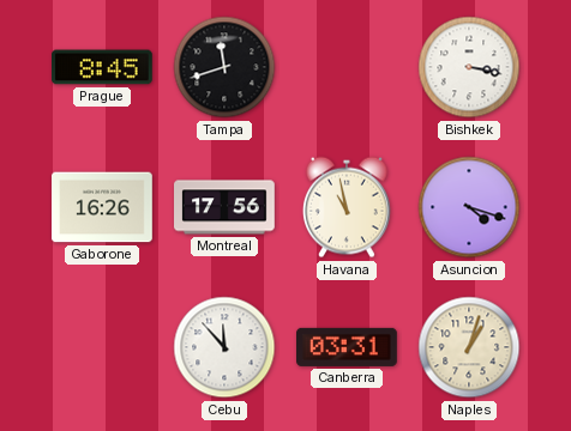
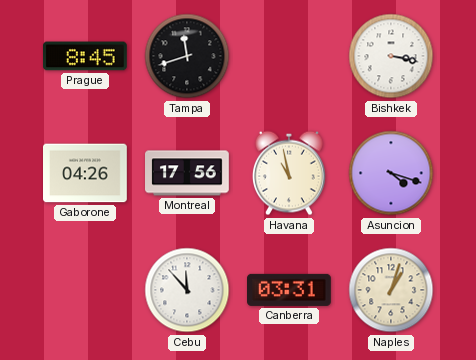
Gaborone: 16:26 -> 04:26 (86, 173)
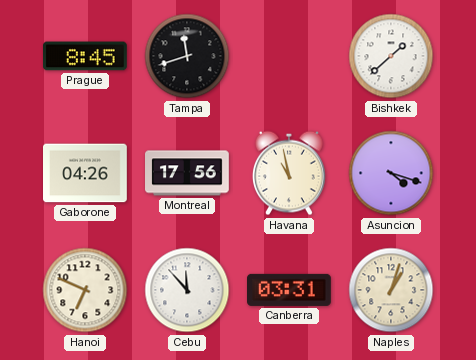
Bishkek: 3:17 -> 1:38 (391, 56)
Hanoi: none -> 6:49 (85, 290)
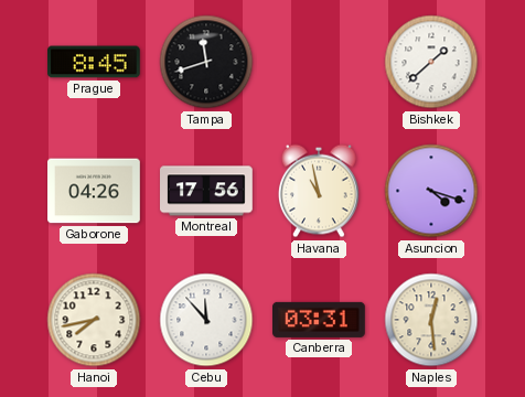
Hanoi: 6:49 -> 7:43 (94, 320)
Naples: 1:03 -> 12:29 (431, 320)
